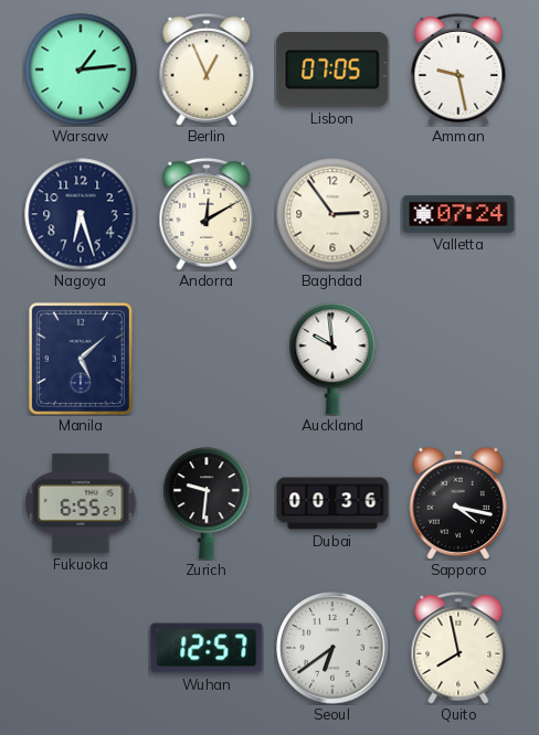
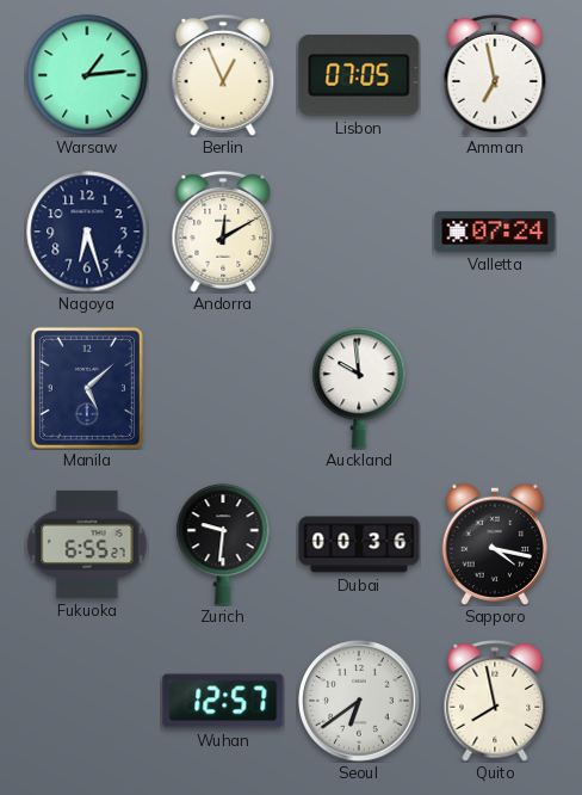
Amman: 9:28 -> 6:58 (495, 75)
Baghdad: 2:54 -> none (332, 214)
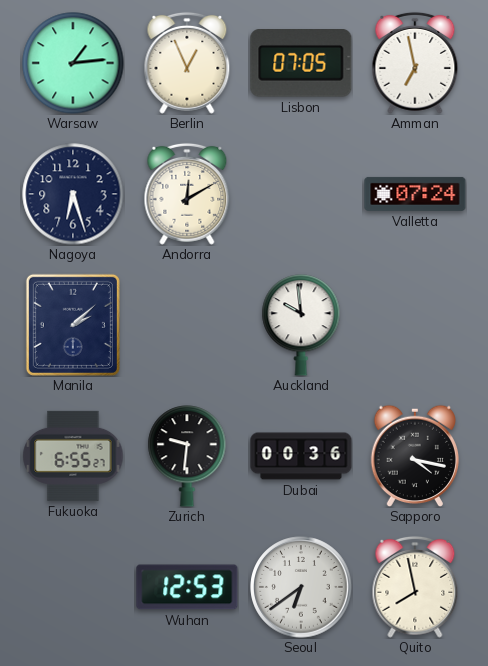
Manila: 5:08 -> 2:08 (73, 325)
Wuhan: 12:57 -> 12:53 (187, 587)
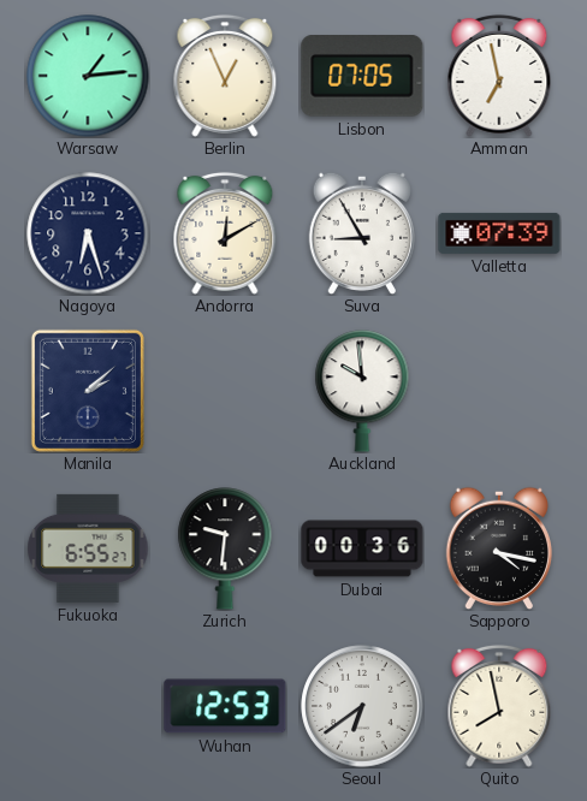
Suva: none -> 8:55 (361, 233)
Valletta: 07:24 -> 07:39 (499, 233)
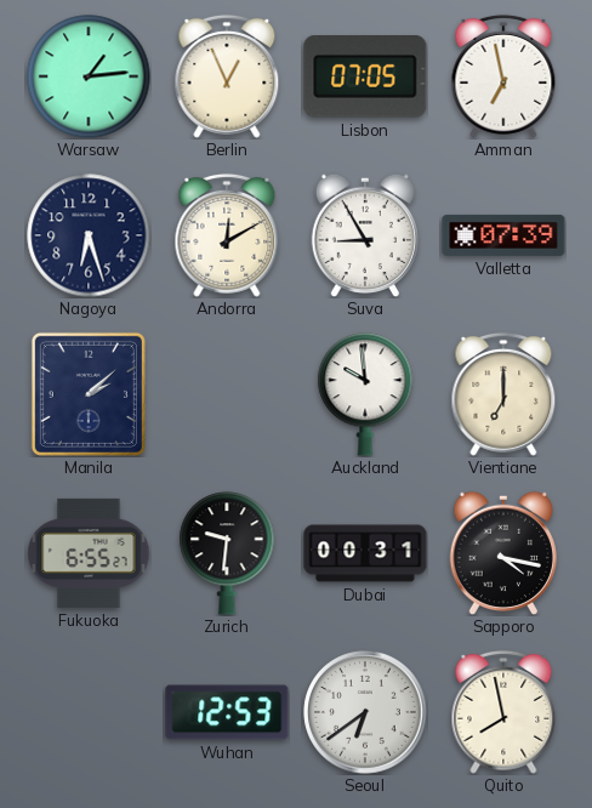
Vientiane: none -> 7:00 (503, 394)
Dubai: 00:36 -> 00:31 (365, 553)
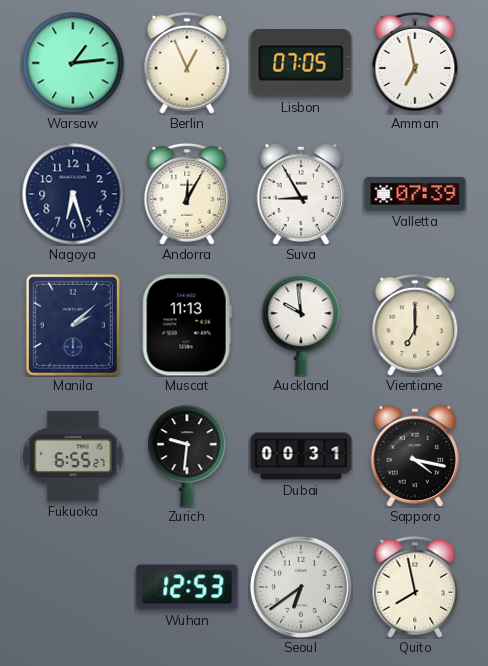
Andorra: 12:10 -> 12:05 (187, 194)
Muscat: none -> 11:13 (187, 325)
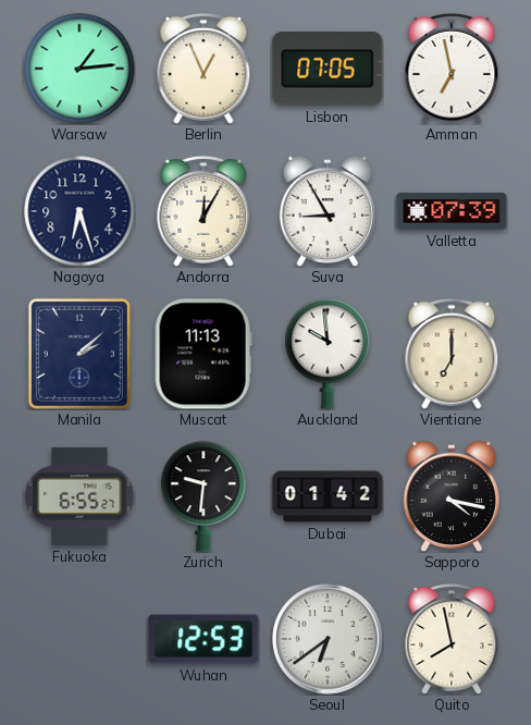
Dubai: 00:31 -> 01:42 (328, 496)
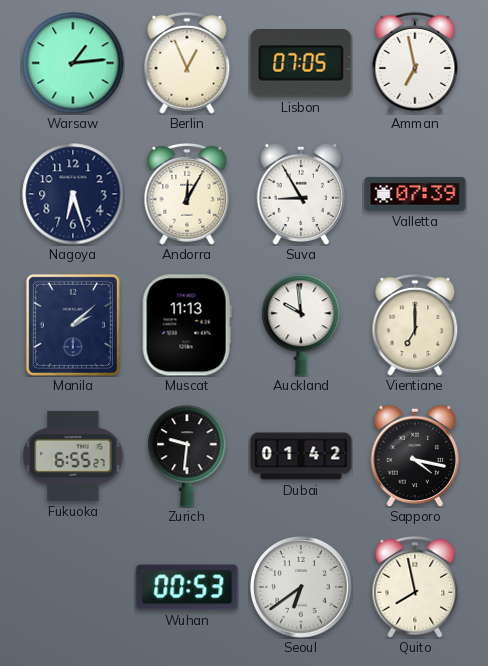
Wuhan: 12:53 -> 00:53 (187, 587)
